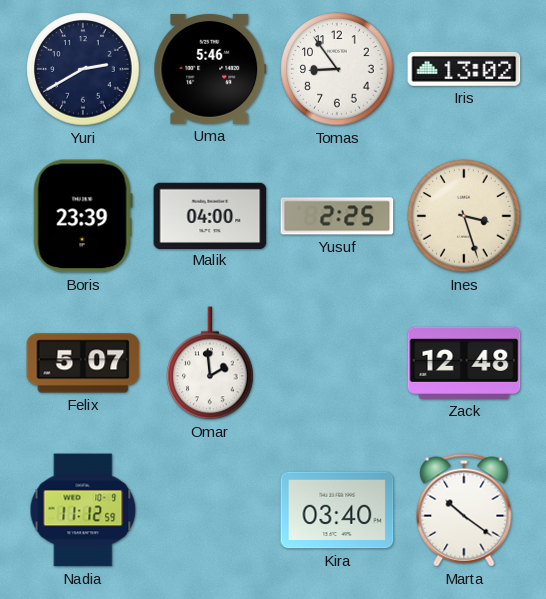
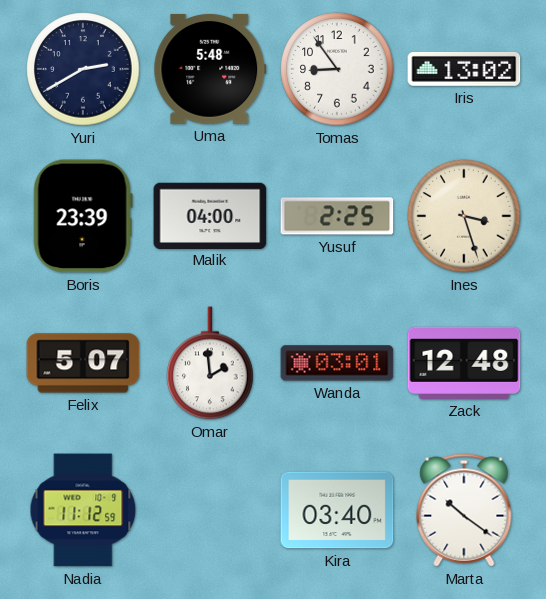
Uma: 5:46 -> 5:48 (210, 69)
Wanda: none -> 03:01 (337, 363)
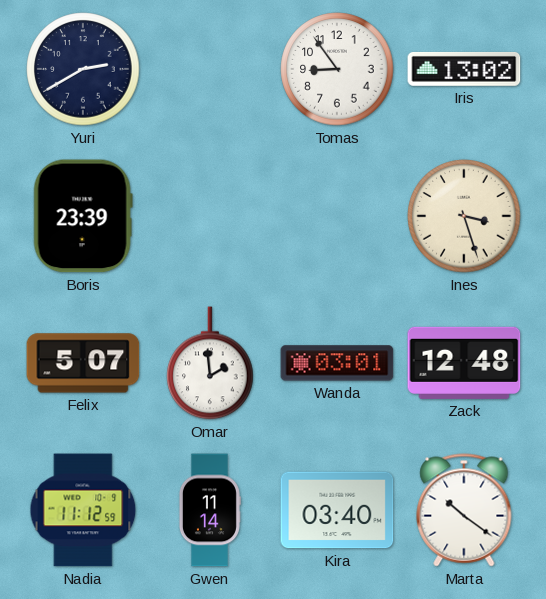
Uma: 5:48 -> none (210, 69)
Malik: 04:00 -> none (210, 215)
Yusuf: 2:25 -> none (337, 216)
Gwen: none -> 11:14 (209, 510)
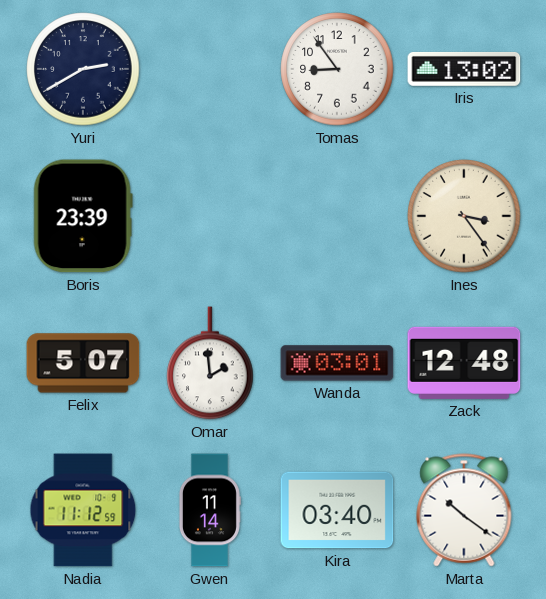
Ines: 3:27 -> 3:24 (464, 216)
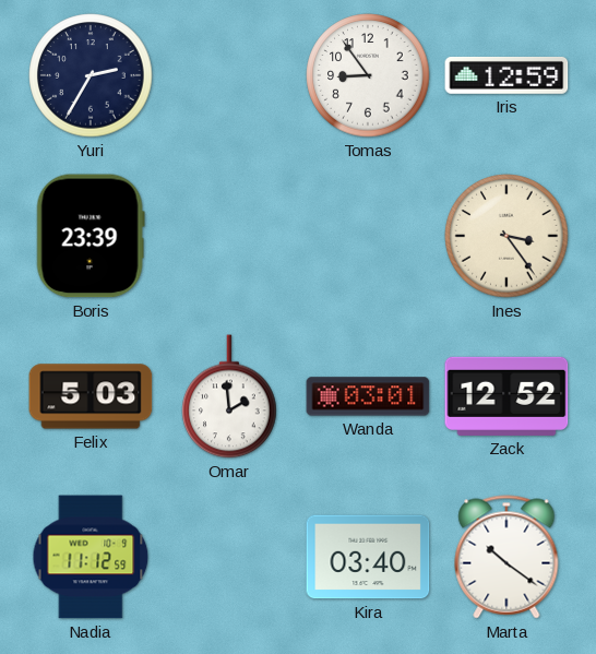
Yuri: 2:40 -> 2:35 (91, 75)
Iris: 13:02 -> 12:59 (506, 75)
Felix: 5:07 -> 5:03 (91, 396)
Zack: 12:48 -> 12:52 (506, 396)
Gwen: 11:14 -> none (209, 510)
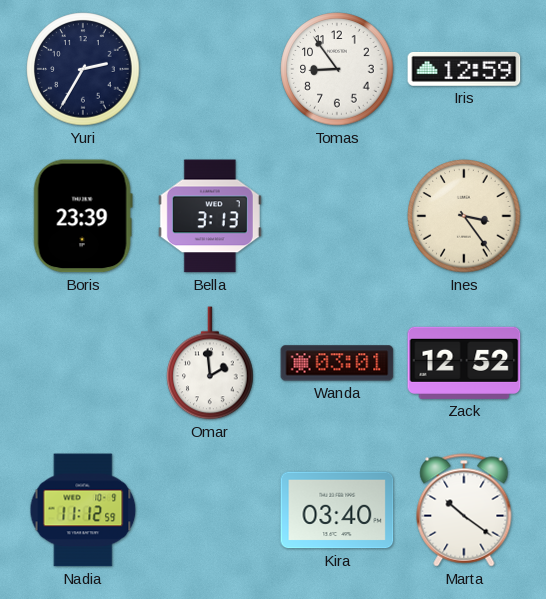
Bella: none -> 3:13 (210, 216)
Felix: 5:03 -> none (91, 396)
